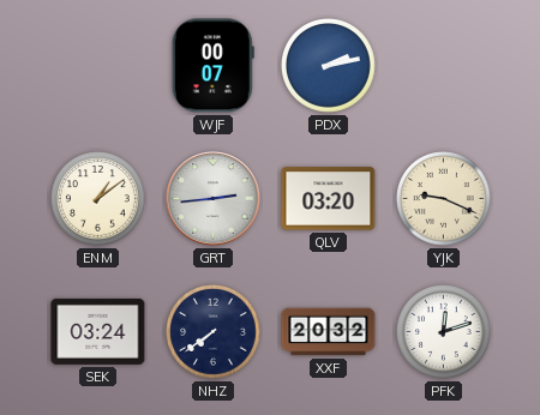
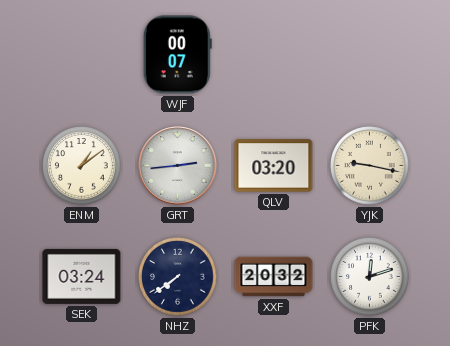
PDX: 2:13 -> none (329, 66)
YJK: 9:19 -> 9:17 (370, 166)
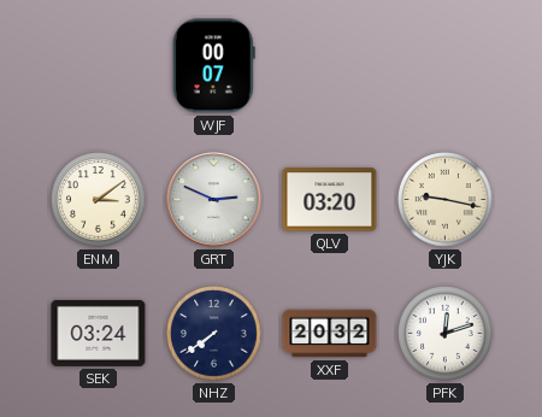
ENM: 1:09 -> 3:09 (99, 200)
GRT: 2:44 -> 2:49 (214, 200)
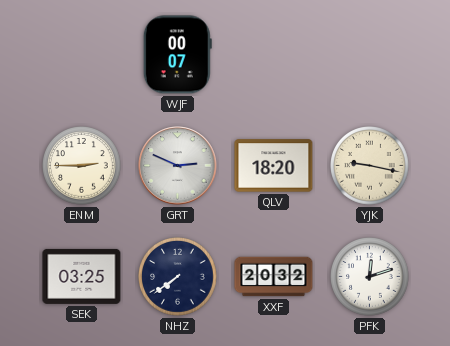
ENM: 3:09 -> 2:45 (82, 166)
QLV: 03:20 -> 18:20 (274, 166)
SEK: 03:24 -> 03:25 (82, 276)
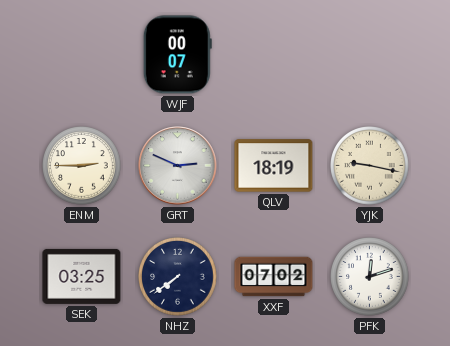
QLV: 18:20 -> 18:19 (274, 166)
XXF: 20:32 -> 07:02 (274, 277)
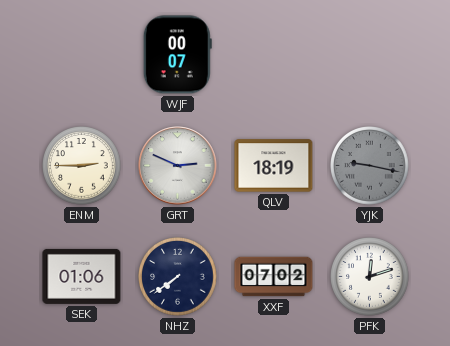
YJK dial: cream -> grey (370, 166)
SEK: 03:25 -> 01:06 (82, 276)
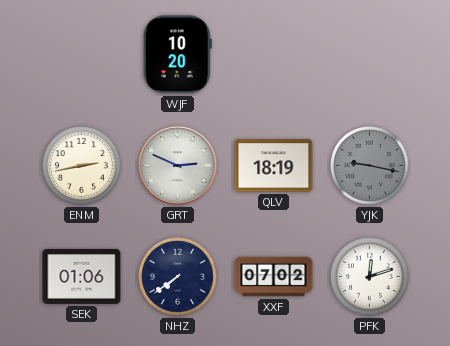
WJF: 00:07 -> 10:20 (177, 55)
ENM: 2:45 -> 2:43 (82, 166)
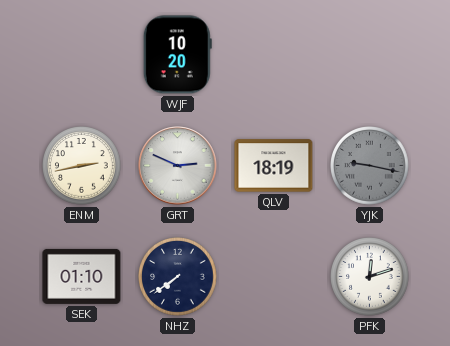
SEK: 01:06 -> 01:10 (82, 276)
XXF: 07:02 -> none (274, 277)
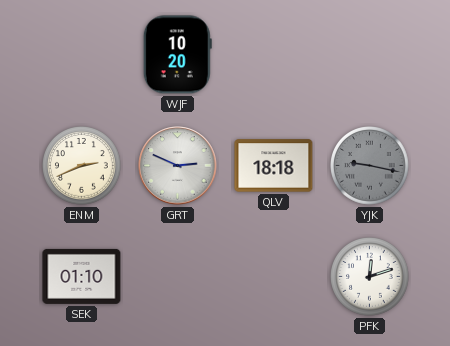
ENM: 2:43 -> 2:41 (82, 166)
QLV: 18:19 -> 18:18 (274, 166)
NHZ: 7:39 -> none (178, 277)
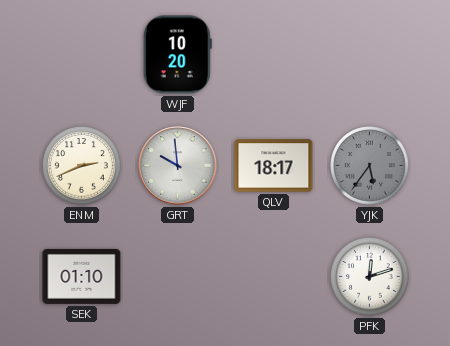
GRT: 2:49 -> 9:59 (178, 166)
QLV: 18:18 -> 18:17 (274, 166)
YJK: 9:17 -> 5:36 (370, 166)
